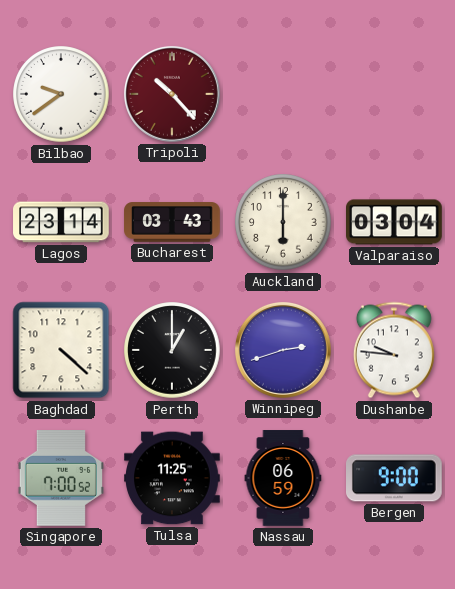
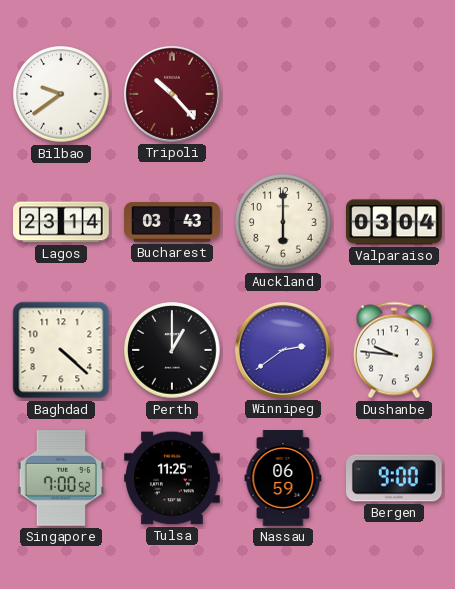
Winnipeg: 2:42 -> 2:39 (283, 350)
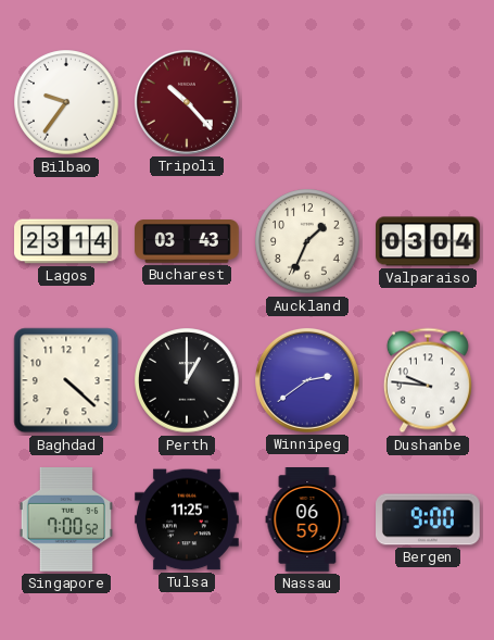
Bilbao: 9:39 -> 9:36 (66, 102)
Auckland: 6:00 -> 1:34 (307, 241)
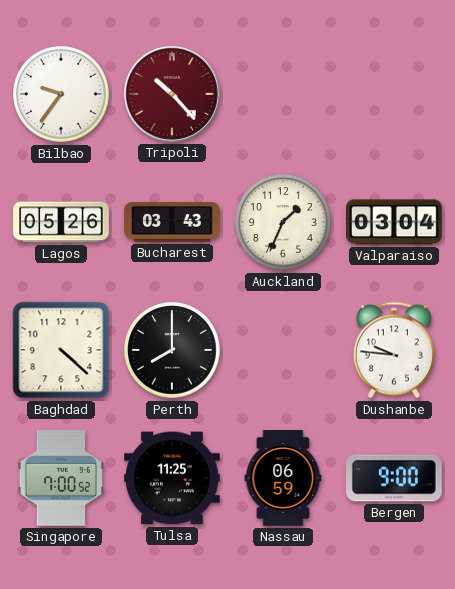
Lagos: 23:14 -> 05:26 (61, 222)
Perth: 1:00 -> 8:00 (172, 350)
Winnipeg: 2:39 -> none (307, 380)
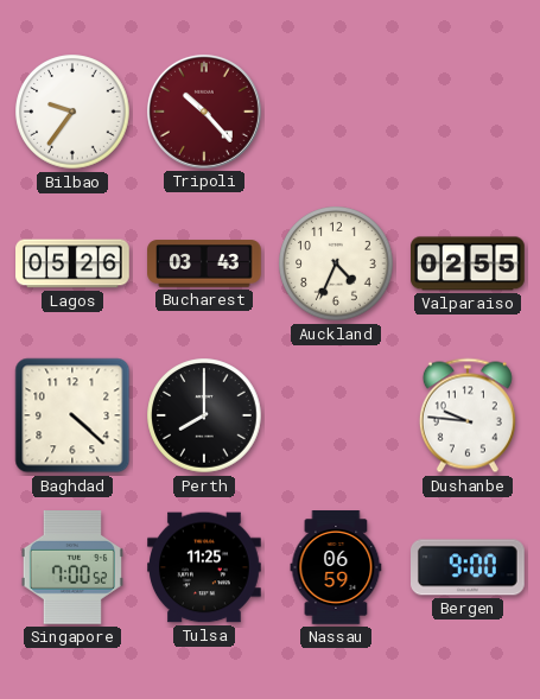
Auckland: 1:34 -> 4:34 (336, 263)
Valparaiso: 03:04 -> 02:55 (469, 263)
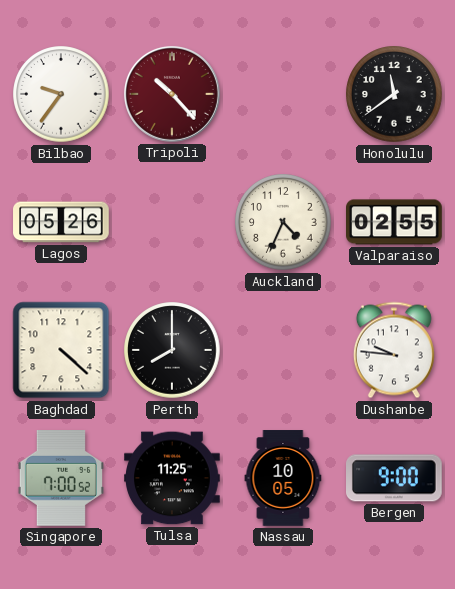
Honolulu: none -> 11:39 (394, 94)
Bucharest: 03:43 -> none (204, 263)
Nassau: 06:59 -> 10:05 (283, 478)
